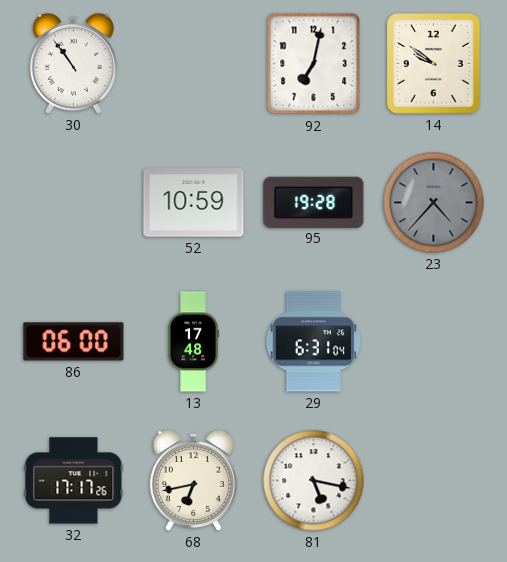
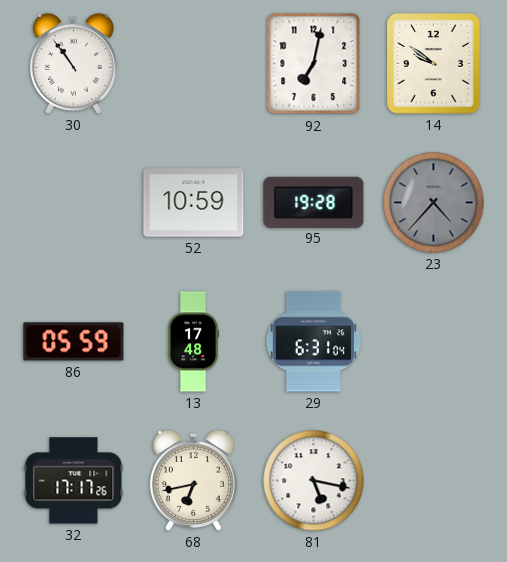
86: 06:00 -> 05:59 (74, 342)
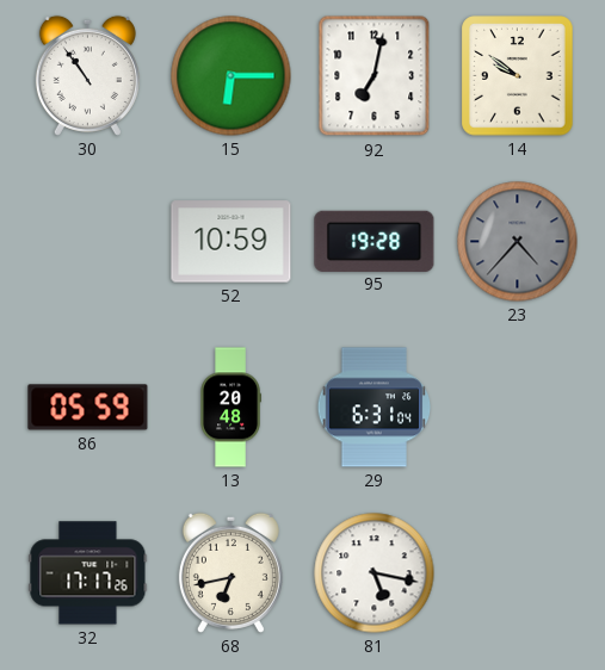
15: none -> 6:15 (231, 76)
13: 17:48 -> 20:48 (230, 408)
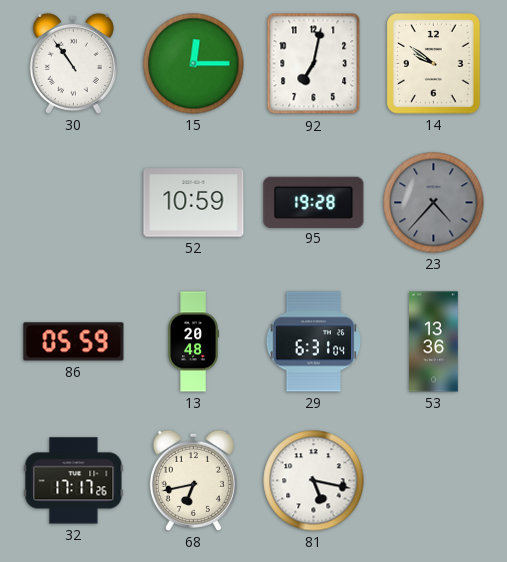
15: 6:15 -> 12:15 (194, 64)
53: none -> 13:36 (434, 342)
